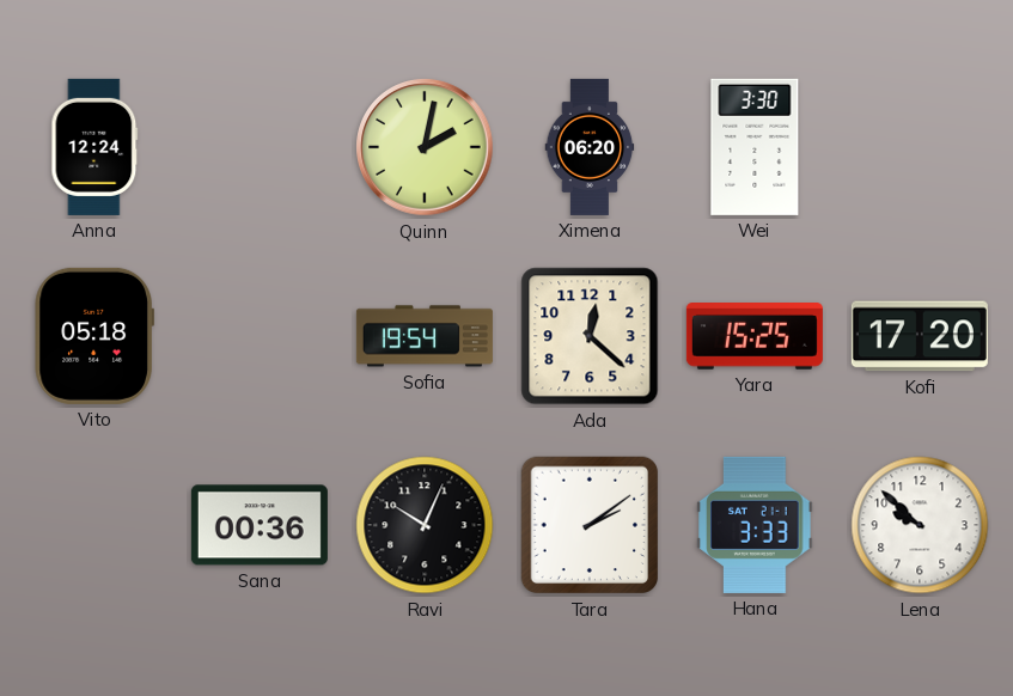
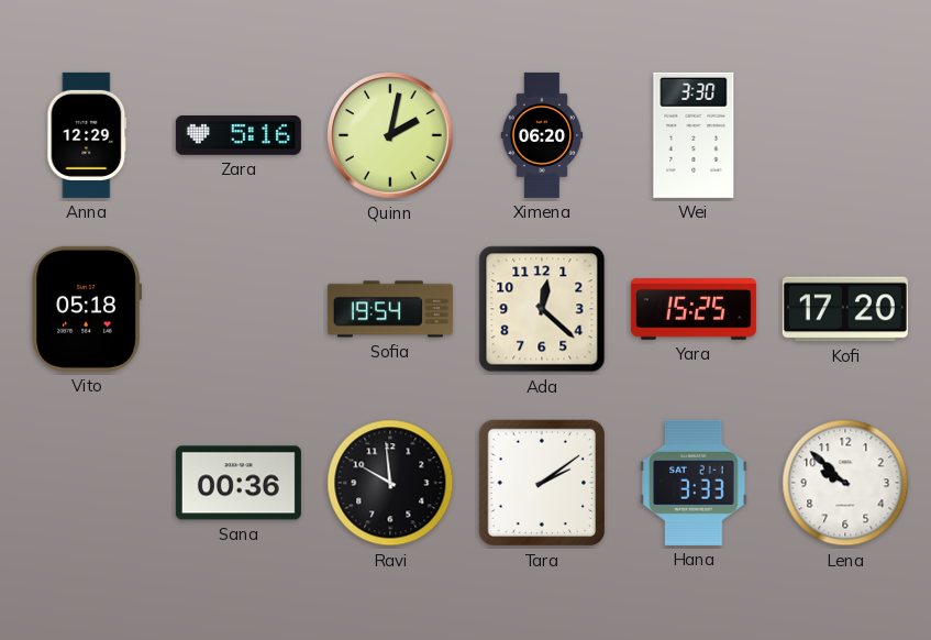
Anna: 12:24 -> 12:29 (87, 135)
Zara: none -> 5:16 (239, 135)
Ravi: 10:04 -> 9:59 (390, 483)
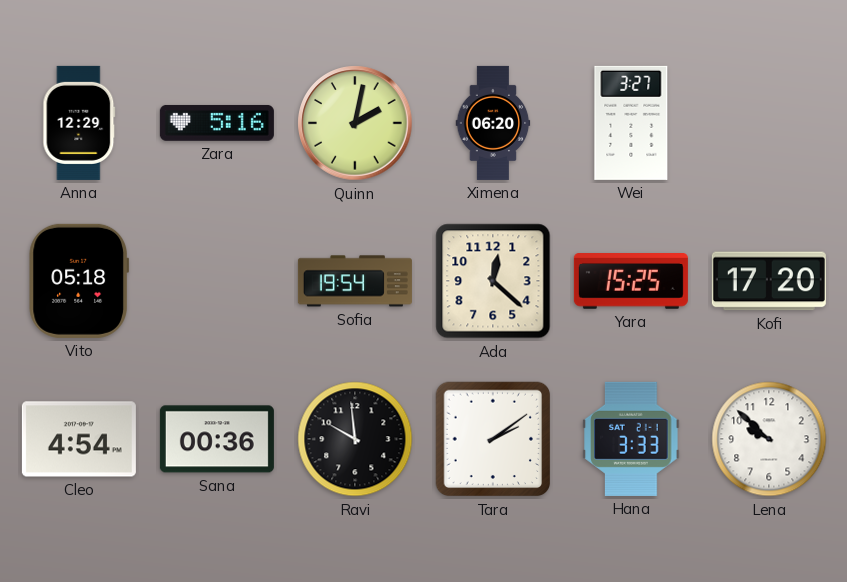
Wei: 3:30 -> 3:27 (631, 123)
Cleo: none -> 4:54 (79, 439)
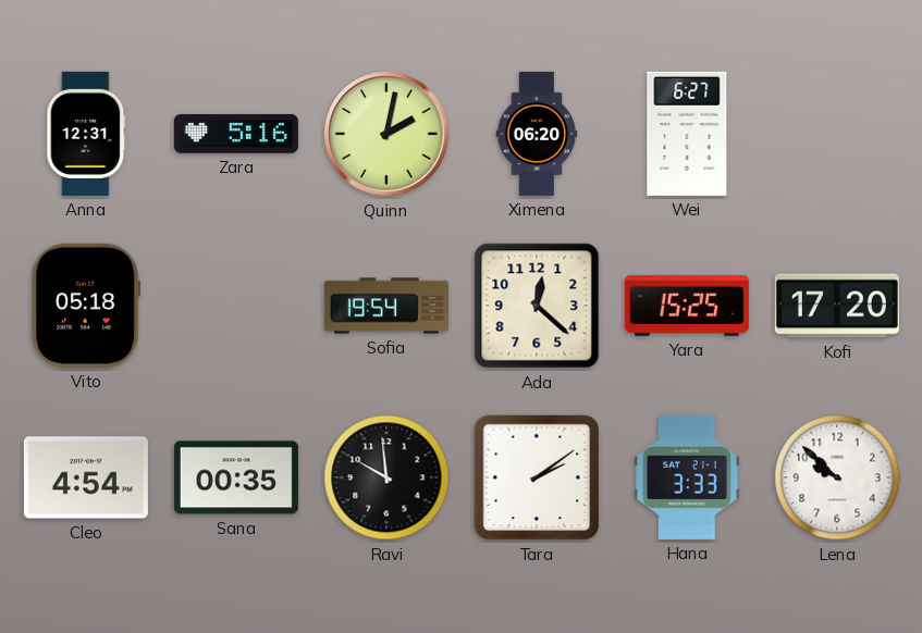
Anna: 12:29 -> 12:31 (86, 134)
Wei: 3:27 -> 6:27 (687, 134)
Sana: 00:36 -> 00:35 (236, 477)
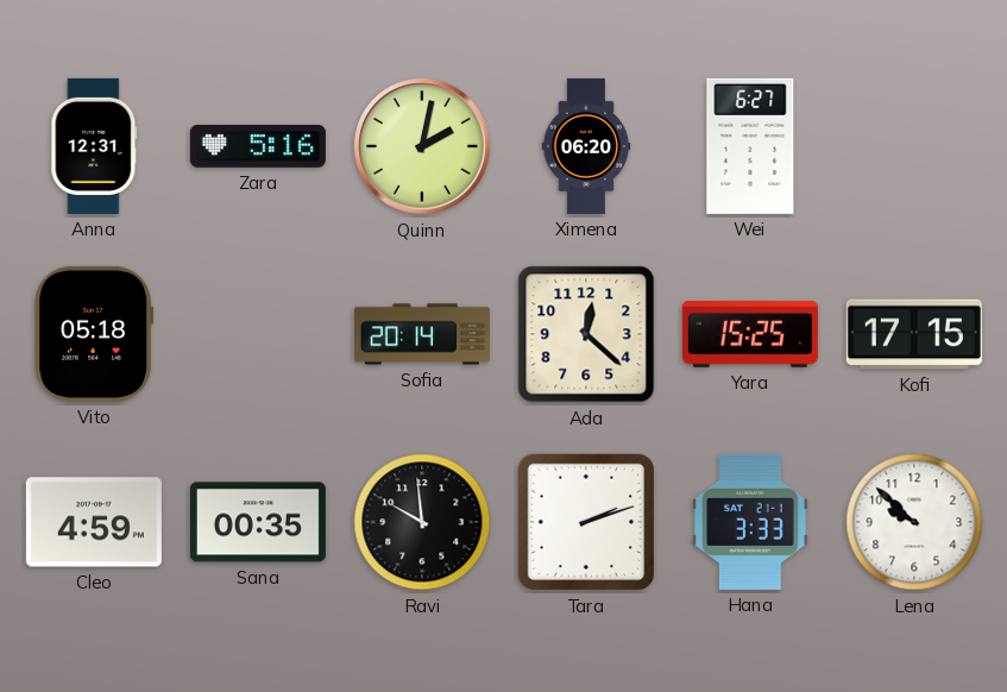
Sofia: 19:54 -> 20:14 (422, 334)
Kofi: 17:20 -> 17:15 (914, 334)
Cleo: 4:54 -> 4:59 (94, 522)
Tara: 2:09 -> 2:12 (586, 522)
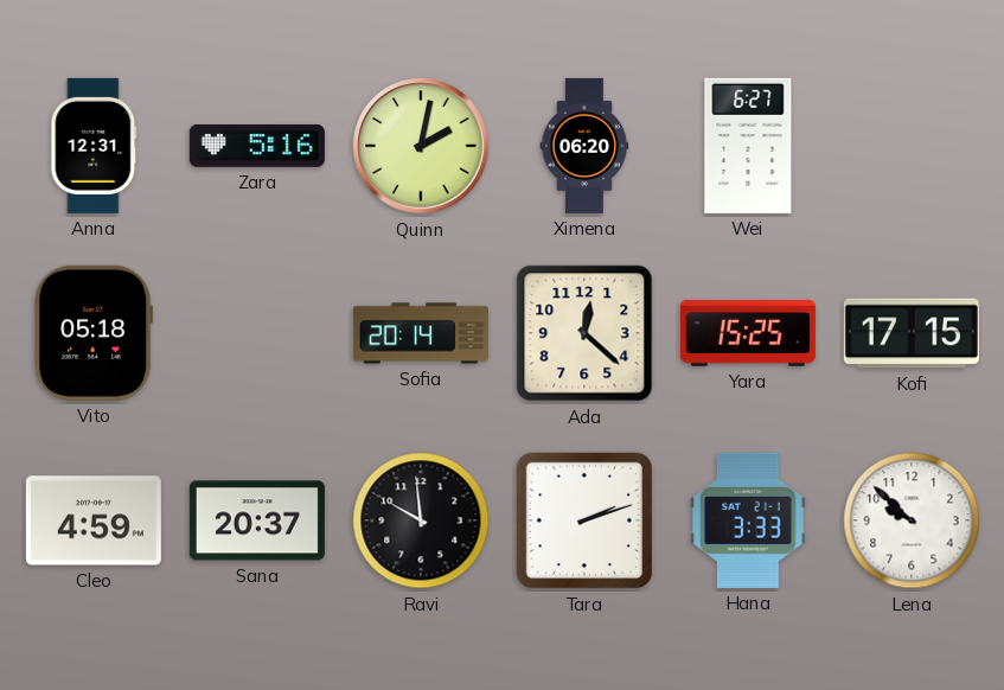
Sana: 00:35 -> 20:37 (257, 520)
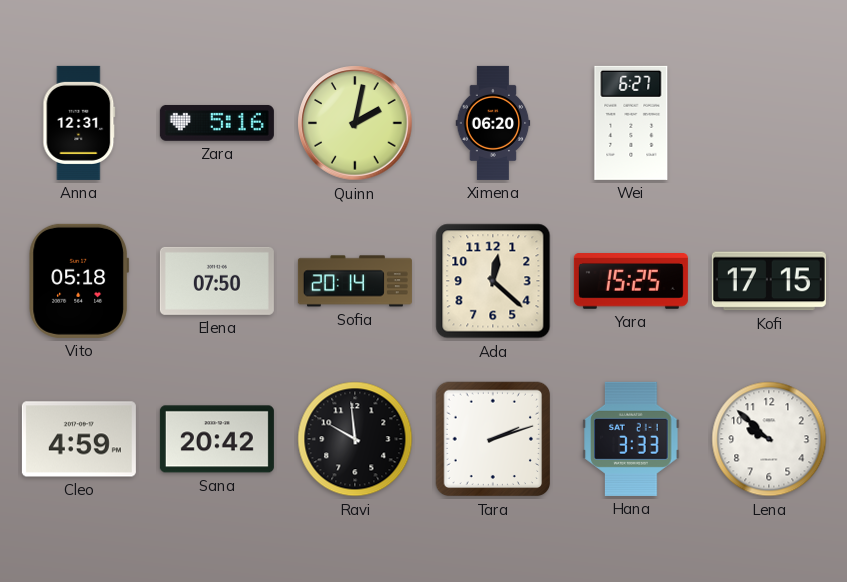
Elena: none -> 07:50 (217, 281)
Sana: 20:37 -> 20:42 (217, 439)
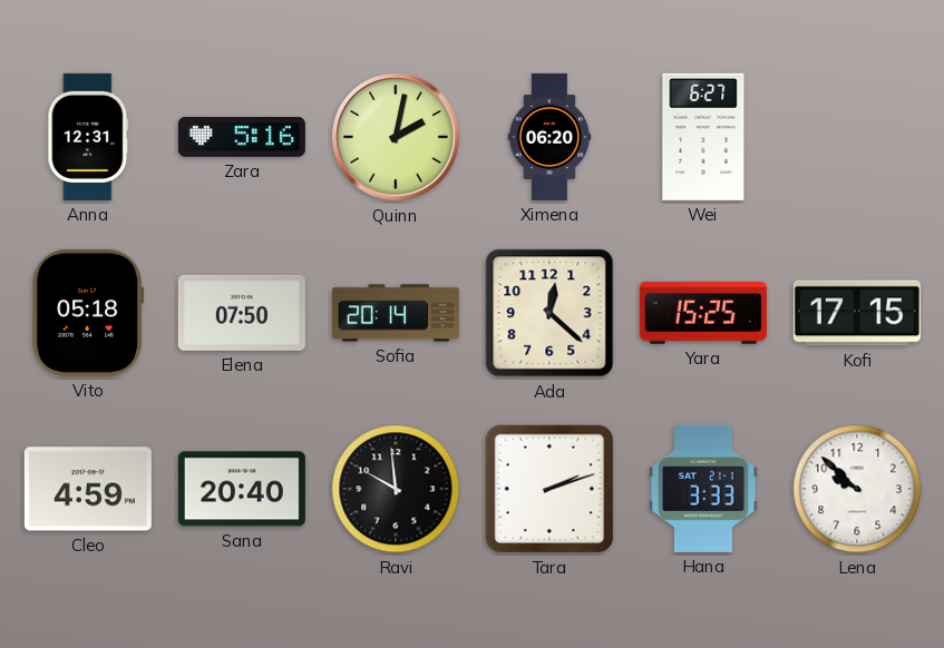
Sana: 20:42 -> 20:40 (242, 489)
